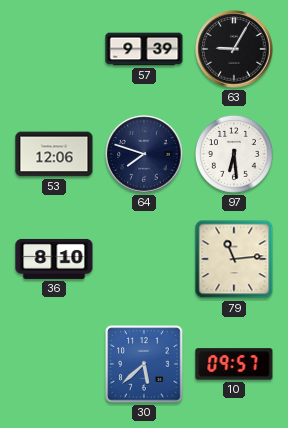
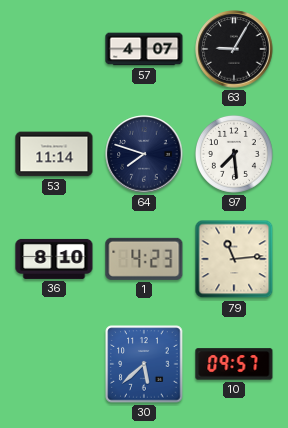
57: 9:39 -> 4:07 (144, 49)
53: 12:06 -> 11:14 (54, 154)
97: 6:29 -> 7:29 (234, 154)
1: none -> 4:23 (144, 259)
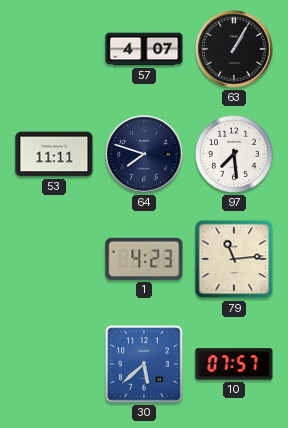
63: 9:05 -> 1:05 (234, 49)
53: 11:14 -> 11:11 (54, 154)
36: 8:10 -> none (54, 259)
10: 09:57 -> 07:57 (234, 364)
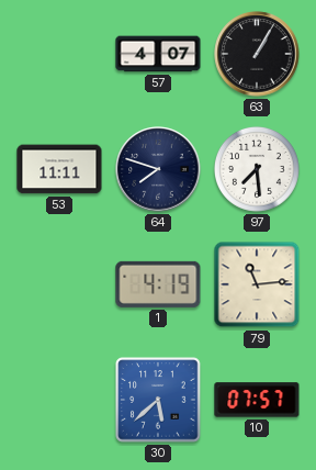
1: 4:23 -> 4:19 (158, 284)
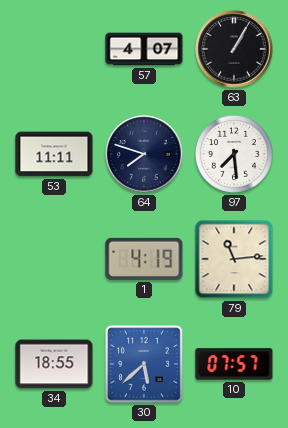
34: none -> 18:55 (54, 364)
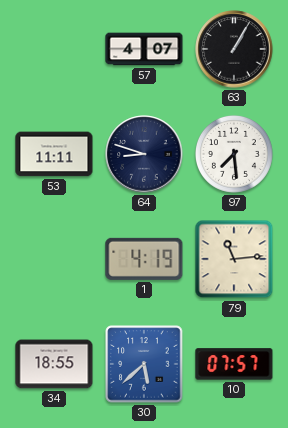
64: 7:48 -> 8:48 (144, 154)
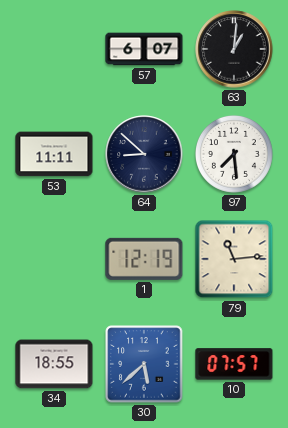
57: 4:07 -> 6:07 (144, 49)
63: 1:05 -> 1:01 (234, 49)
64: 8:48 -> 8:52 (144, 154)
1: 4:19 -> 12:19 (144, 259)
